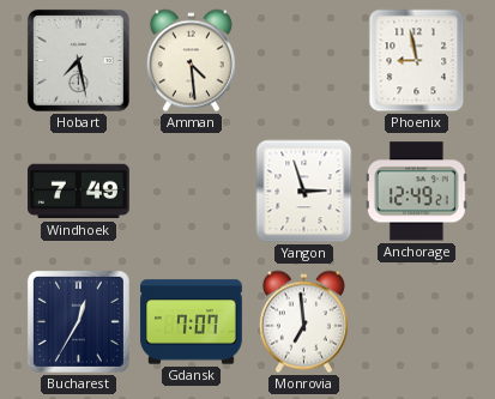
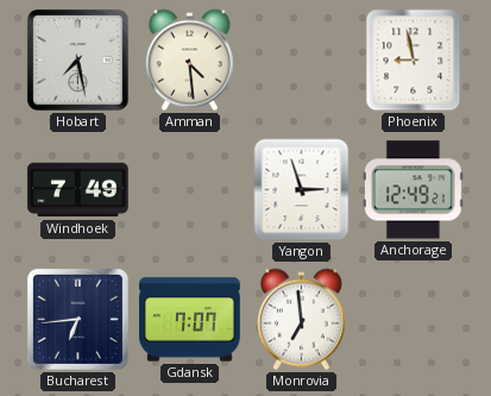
Bucharest: 12:35 -> 6:44 (77, 319)
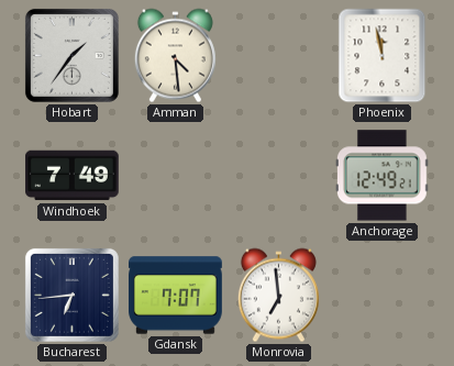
Hobart: 7:28 -> 1:36 (71, 55)
Phoenix: 8:58 -> 11:58 (383, 56)
Yangon: 2:57 -> none (302, 190)
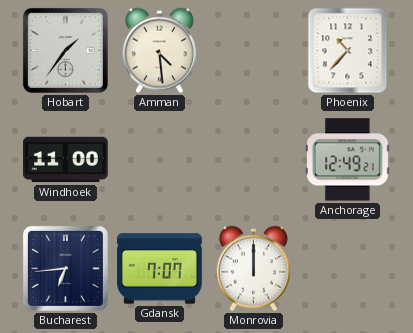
Phoenix: 11:58 -> 10:37 (348, 51)
Windhoek: 7:49 -> 11:00 (66, 160)
Monrovia: 6:59 -> 12:00 (253, 269)
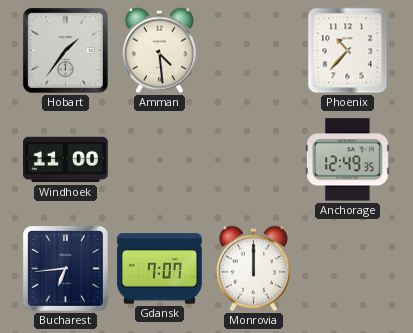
Anchorage: 12:49:21 -> 12:49:35 (347, 160)
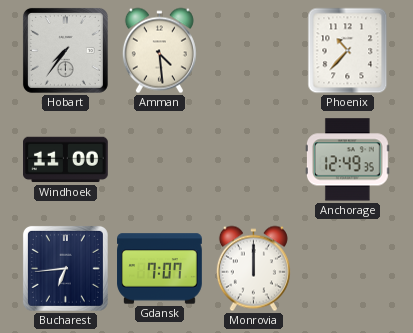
Hobart: 1:36 -> 7:36 (65, 50)
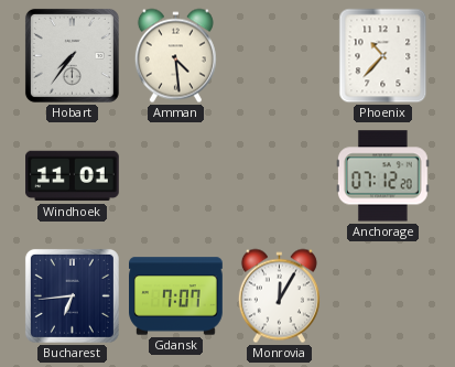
Windhoek: 11:00 -> 11:01 (73, 176)
Anchorage: 12:49 -> 07:12 (382, 176)
Monrovia: 12:00 -> 12:05 (279, 296)
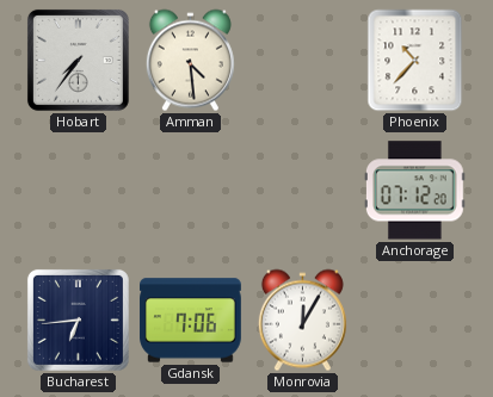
Windhoek: 11:01 -> none (73, 176)
Gdansk: 7:07 -> 7:06 (191, 321)
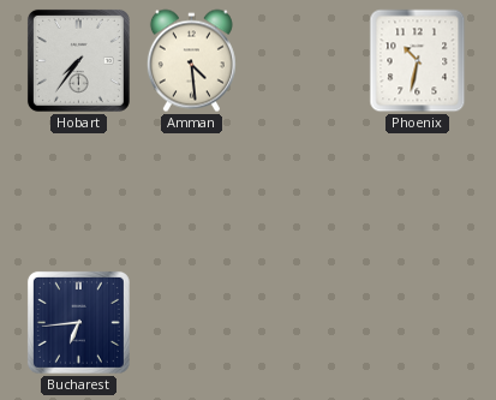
Phoenix: 10:37 -> 10:32 (418, 61)
Anchorage: 07:12 -> none (414, 191)
Gdansk: 7:06 -> none (191, 321)
Monrovia: 12:05 -> none (302, 321)
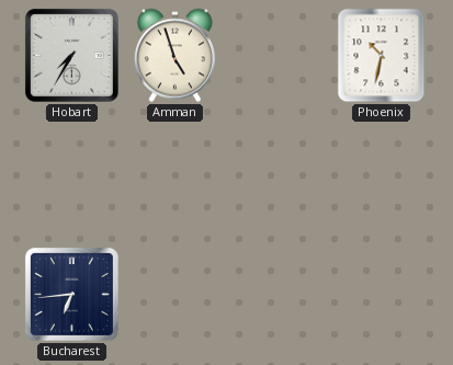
Hobart: 7:36 -> 7:35 (71, 55)
Amman: 4:29 -> 4:57 (174, 56)
